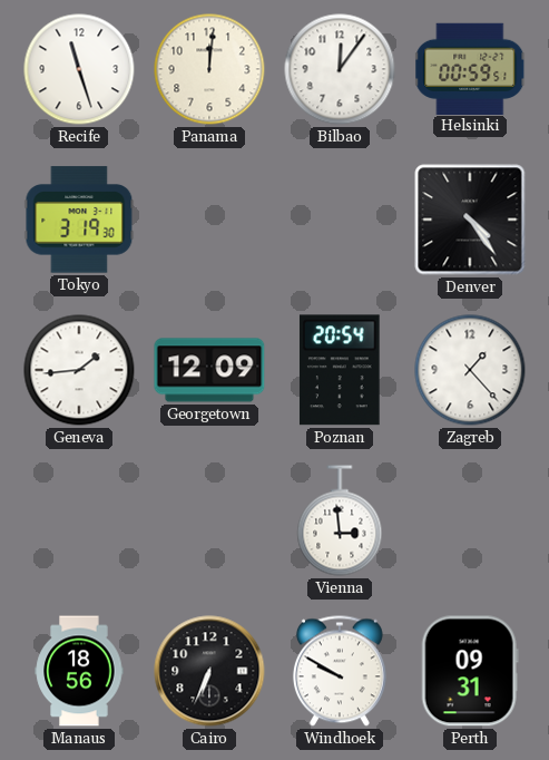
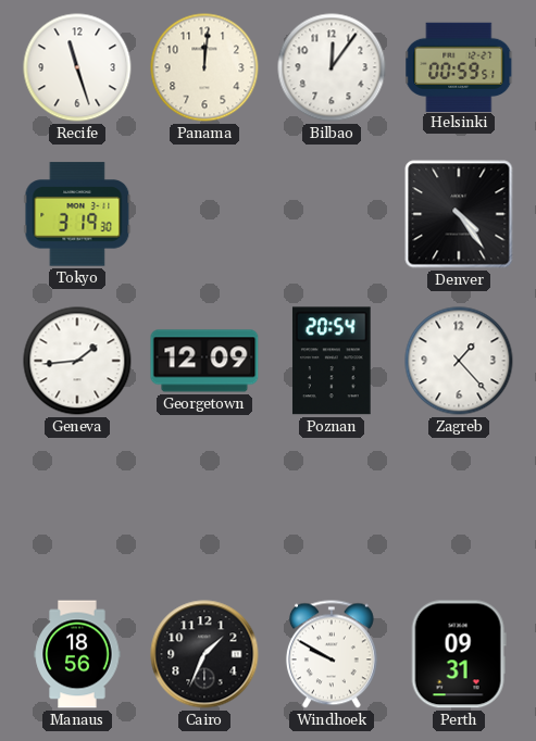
Vienna: 2:59 -> none (340, 520)
Cairo: 6:34 -> 1:34 (204, 654)
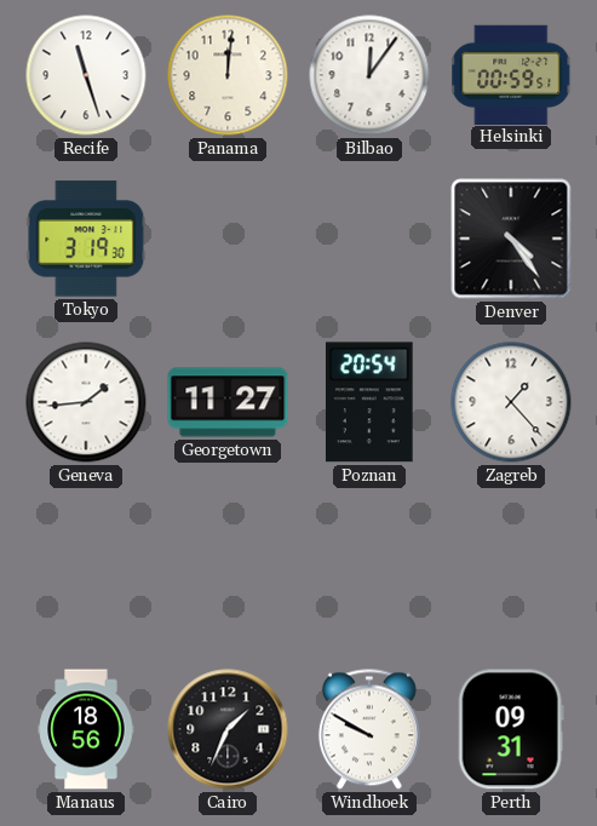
Georgetown: 12:09 -> 11:27 (228, 402)
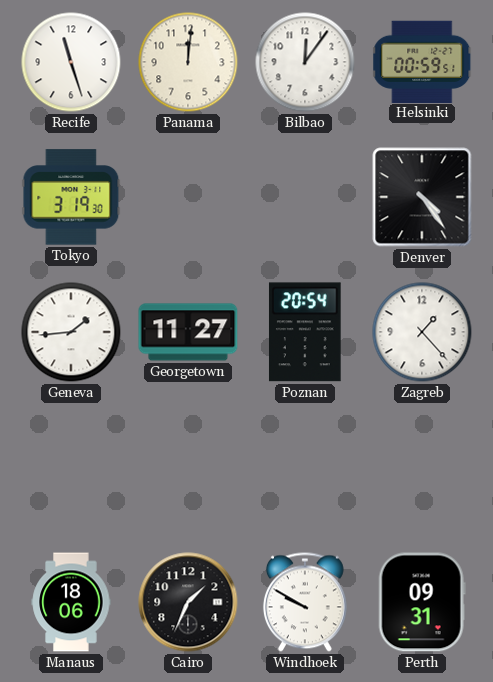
Manaus: 18:56 -> 18:06 (71, 602)
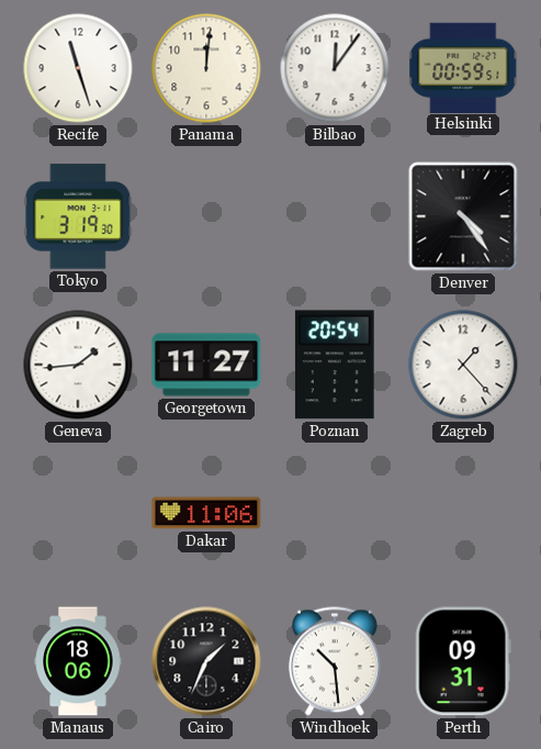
Dakar: none -> 11:06 (206, 513)
Windhoek: 9:50 -> 10:29 (335, 661)
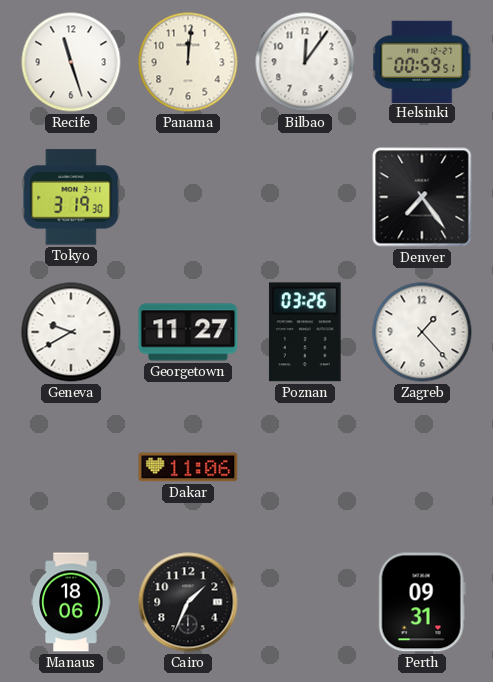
Denver: 4:24 -> 7:24 (422, 197)
Geneva: 1:44 -> 9:40 (71, 332)
Poznan: 20:54 -> 03:26 (305, 332)
Windhoek: 10:29 -> none (335, 661)
